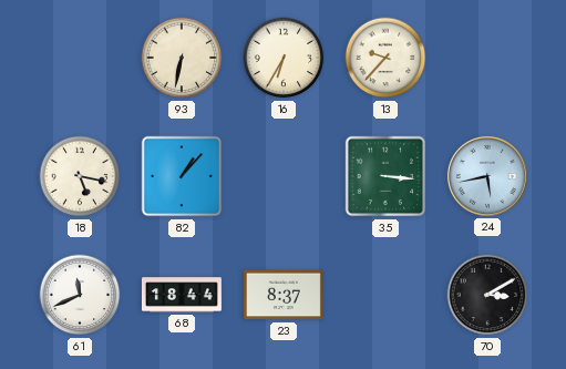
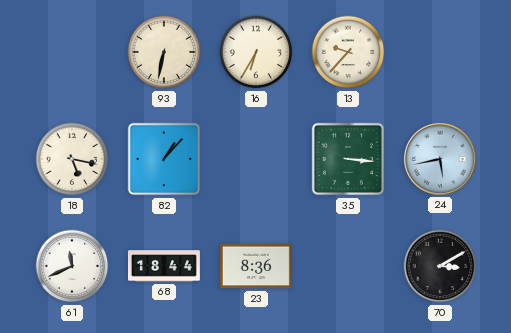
23: 8:37 -> 8:36 (256, 266)
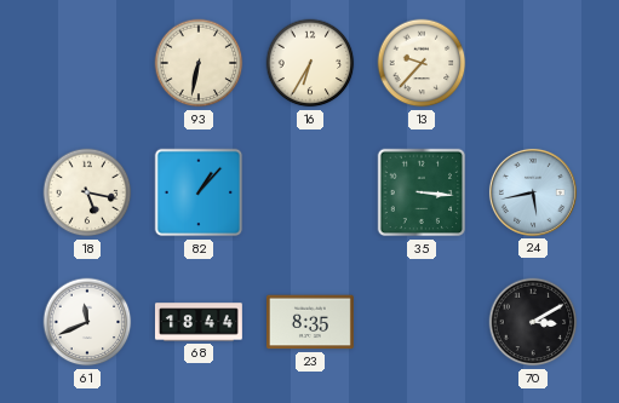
23: 8:36 -> 8:35 (310, 322)
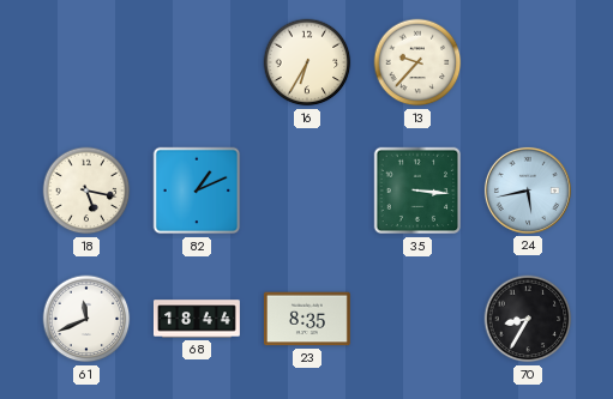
93: 6:32 -> none (199, 63)
82: 1:07 -> 1:11 (197, 191)
70: 3:10 -> 8:35 (528, 319)
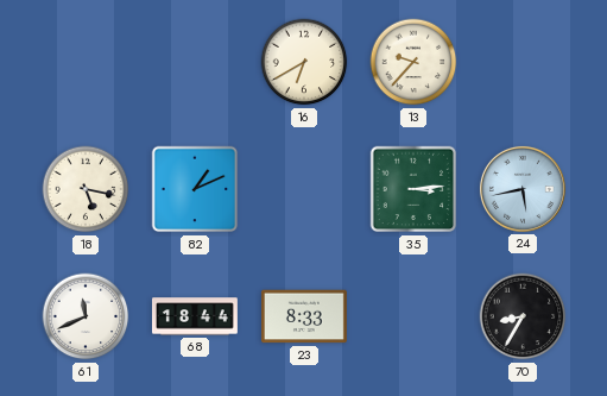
16: 6:35 -> 6:40 (304, 62)
35: 3:16 -> 3:14 (413, 189)
23: 8:35 -> 8:33 (304, 316)
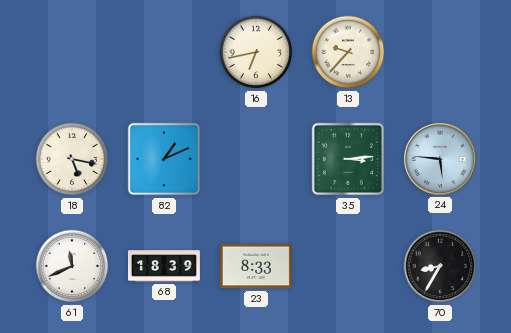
16: 6:40 -> 6:43 (256, 52)
24: 5:43 -> 5:46 (440, 159)
68: 18:44 -> 18:39 (164, 266)
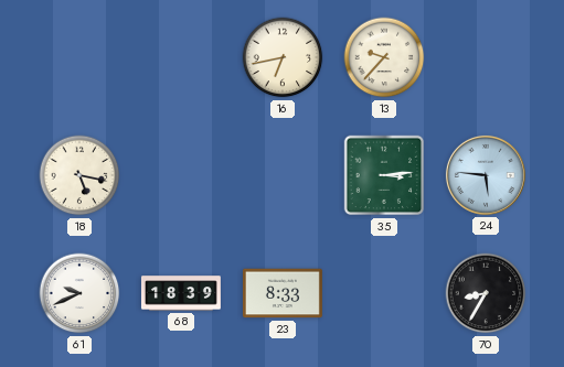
82: 1:11 -> none (164, 159)
61: 11:41 -> 9:41 (79, 293)
